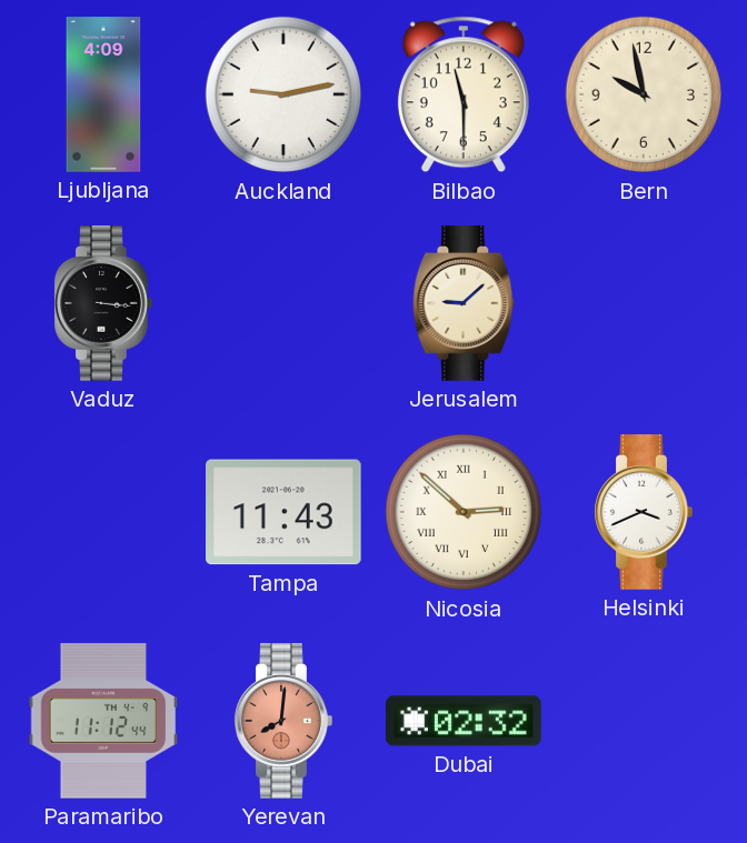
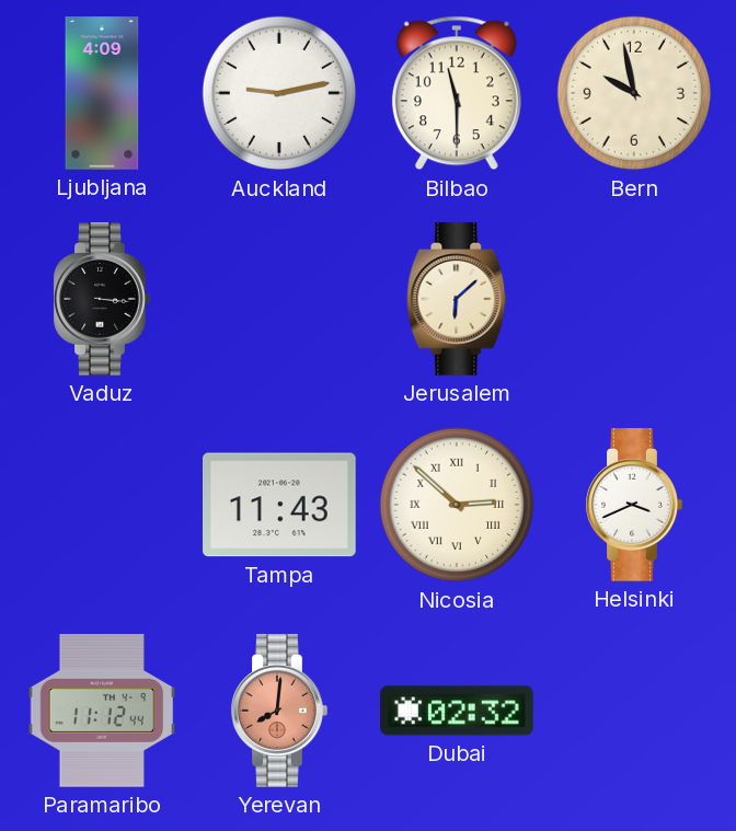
Jerusalem: 9:08 -> 6:08 (457, 299)
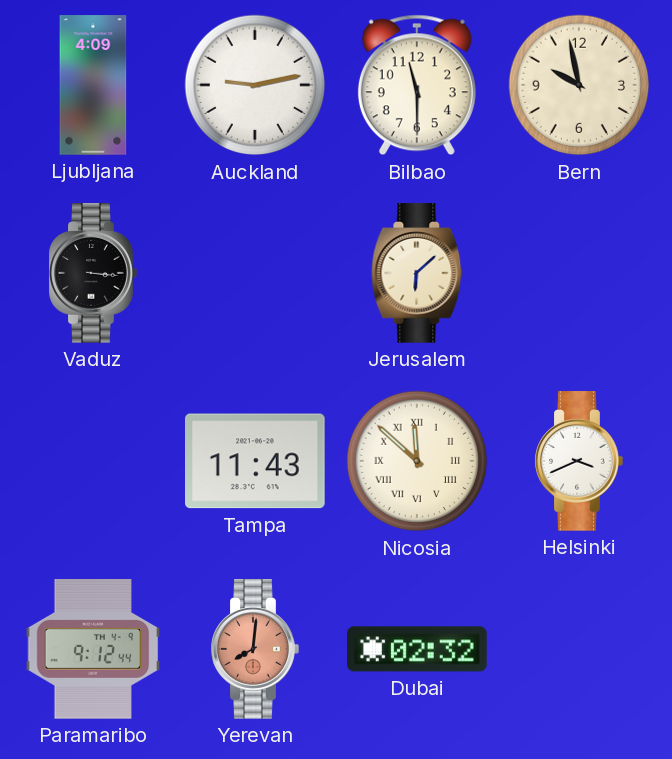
Nicosia: 2:52 -> 11:52 (417, 461)
Paramaribo: 11:12 -> 9:12 (93, 650)
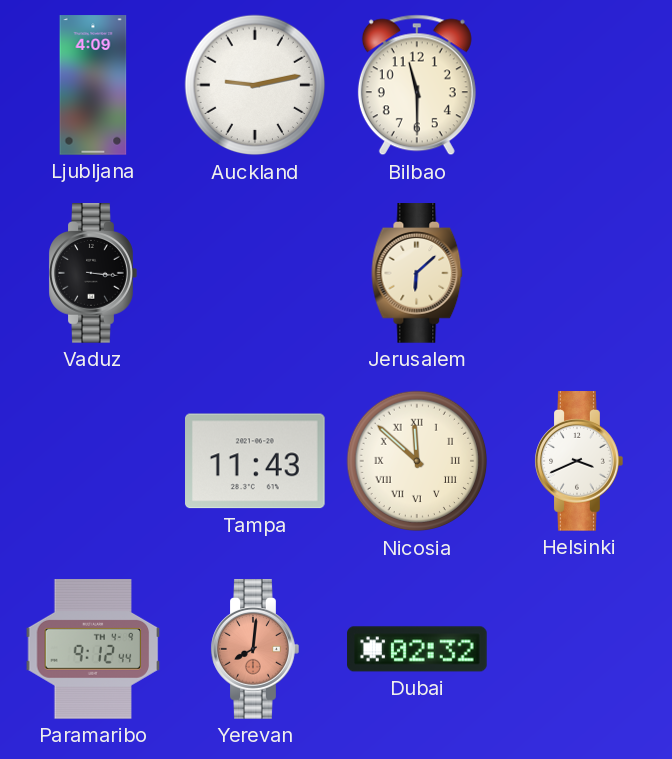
Bern: 9:58 -> none (579, 85)
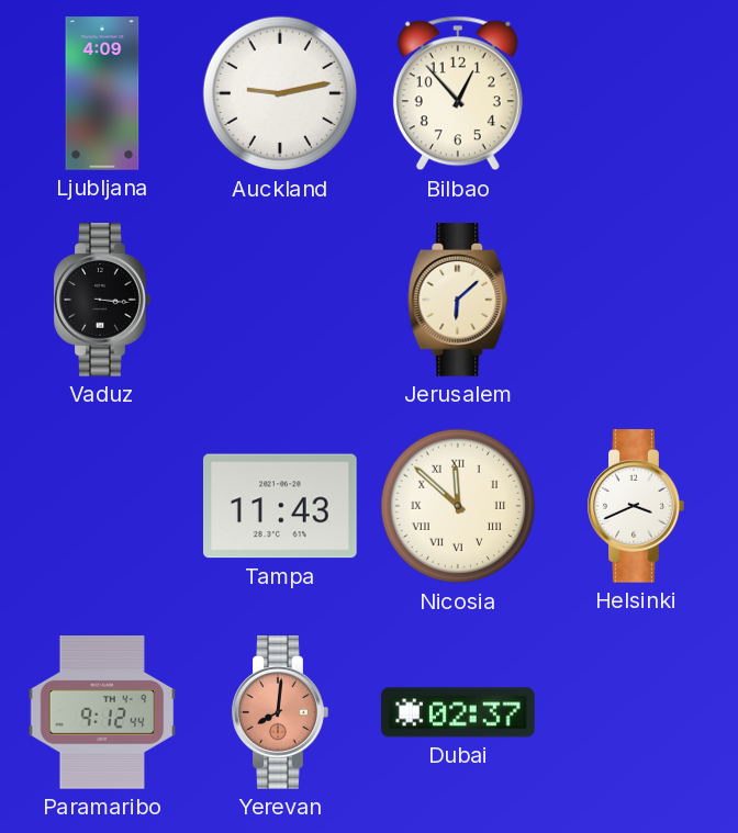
Bilbao: 11:30 -> 12:53 (458, 93)
Dubai: 02:32 -> 02:37 (458, 712)
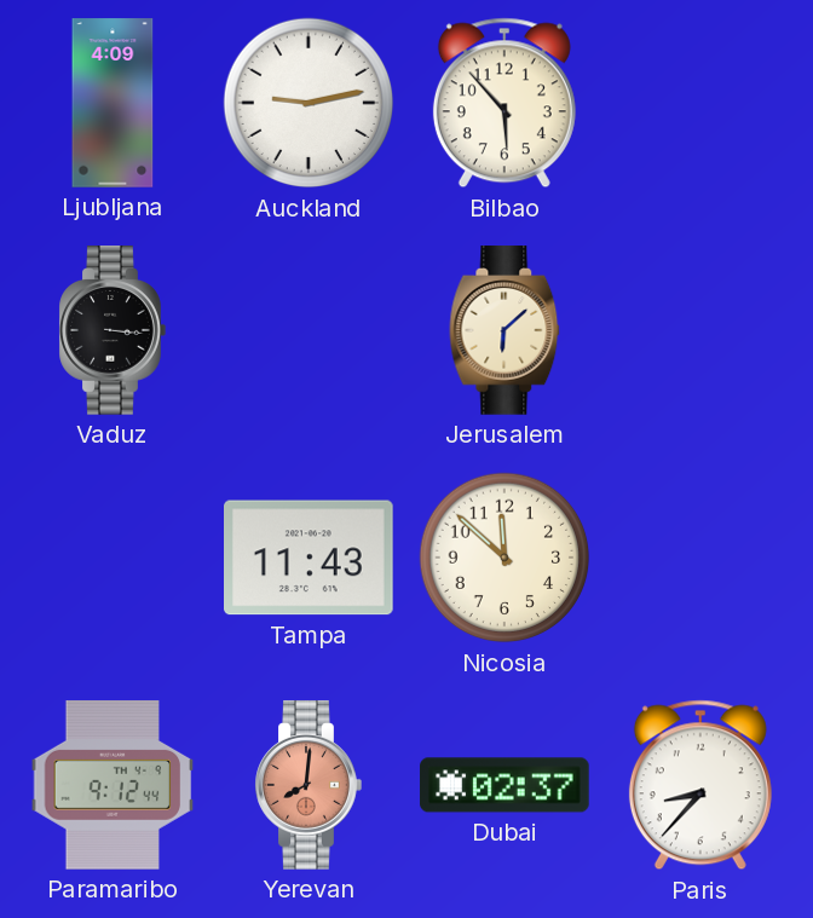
Bilbao: 12:53 -> 5:53 (504, 103)
Nicosia numerals: Roman -> Arabic (504, 558)
Helsinki: 3:41 -> none (636, 506)
Paris: none -> 8:37 (700, 785)
